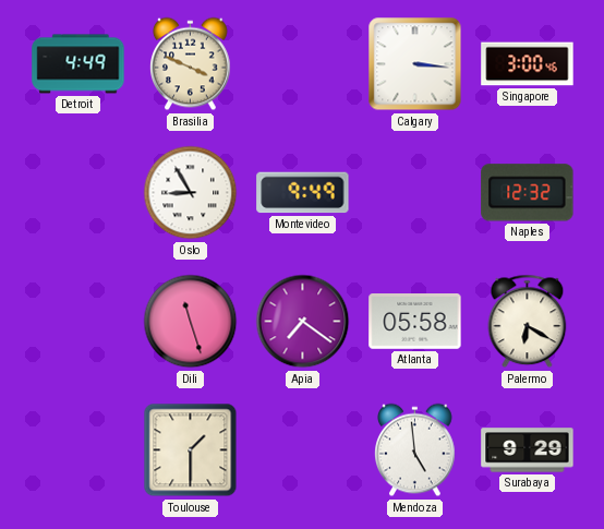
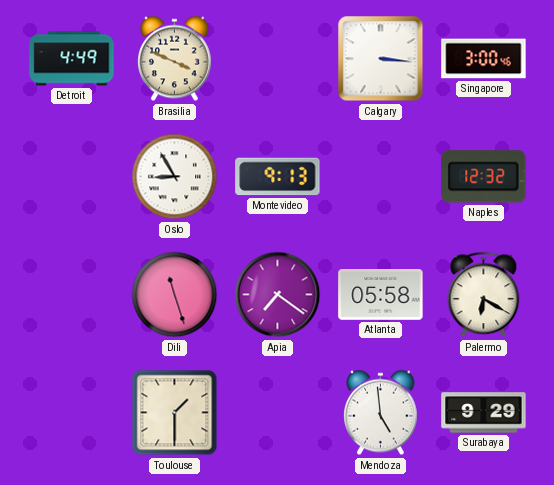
Montevideo: 9:49 -> 9:13 (278, 177)
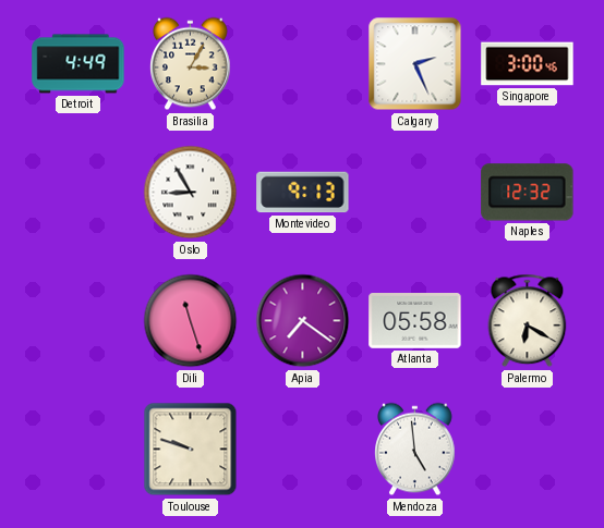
Brasilia: 3:49 -> 3:05 (191, 64)
Calgary: 3:16 -> 2:26 (415, 64)
Toulouse: 1:30 -> 9:48 (191, 450)
Surabaya: 9:29 -> none (484, 413)
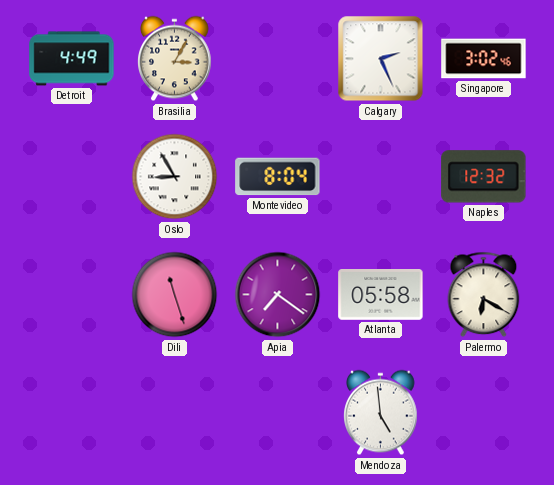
Singapore: 3:00 -> 3:02 (484, 59)
Montevideo: 9:13 -> 8:04 (278, 177)
Toulouse: 9:48 -> none (191, 450)
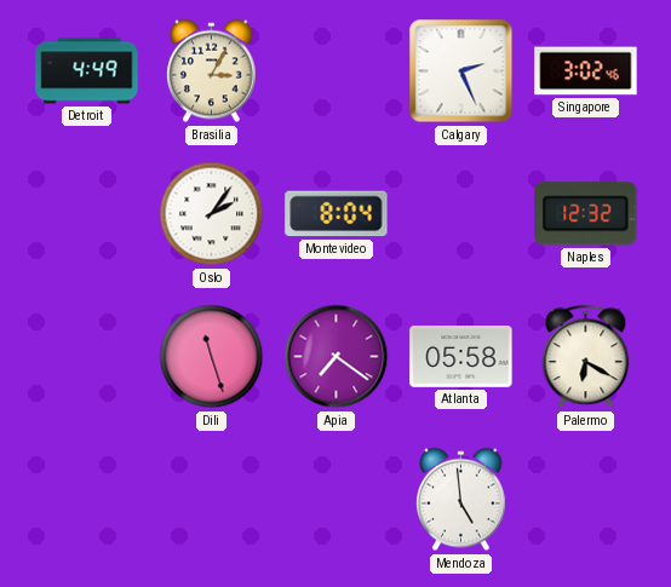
Oslo: 8:55 -> 2:06 (212, 214)
